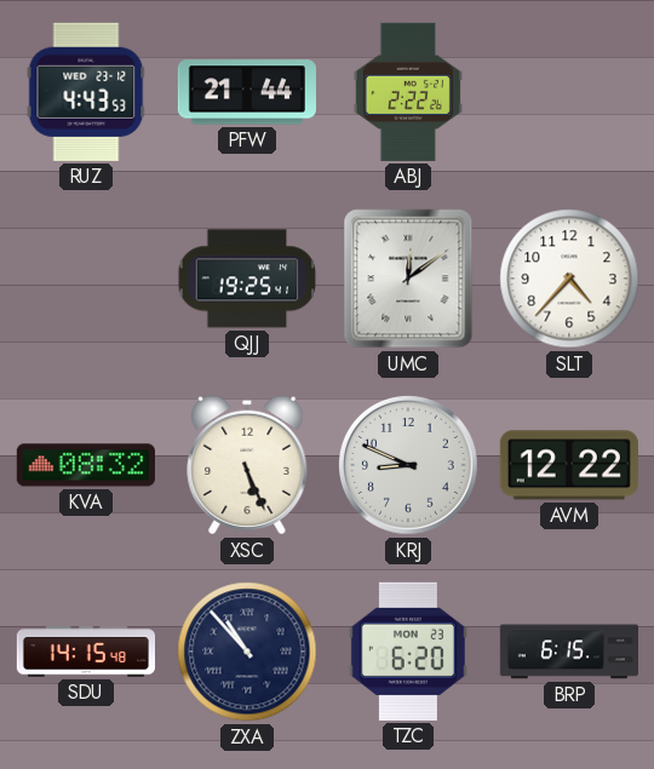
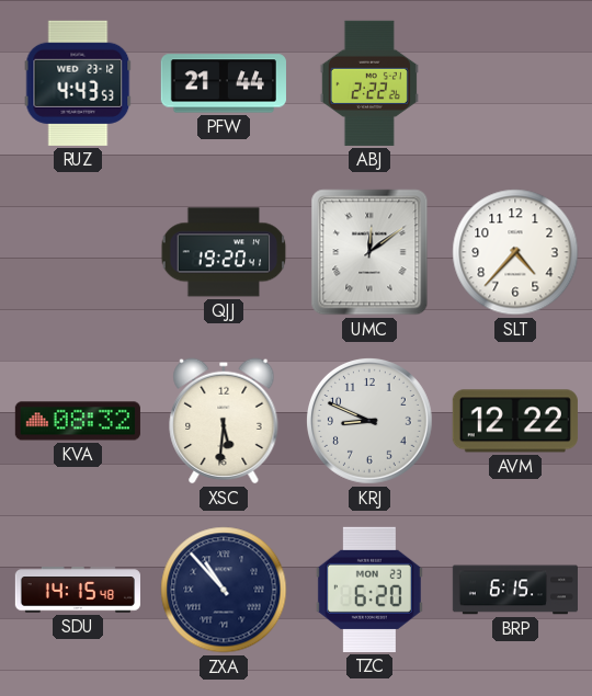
QJJ: 19:25 -> 19:20 (224, 252)
XSC: 5:26 -> 5:31 (224, 421)
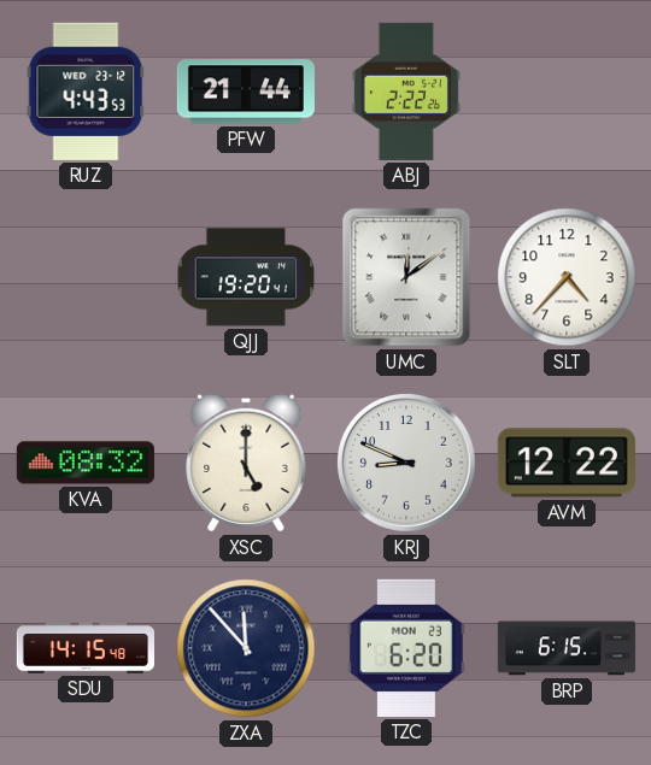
XSC: 5:31 -> 5:00 (246, 463)
ZXA: 10:53 -> 11:53 (246, 648)
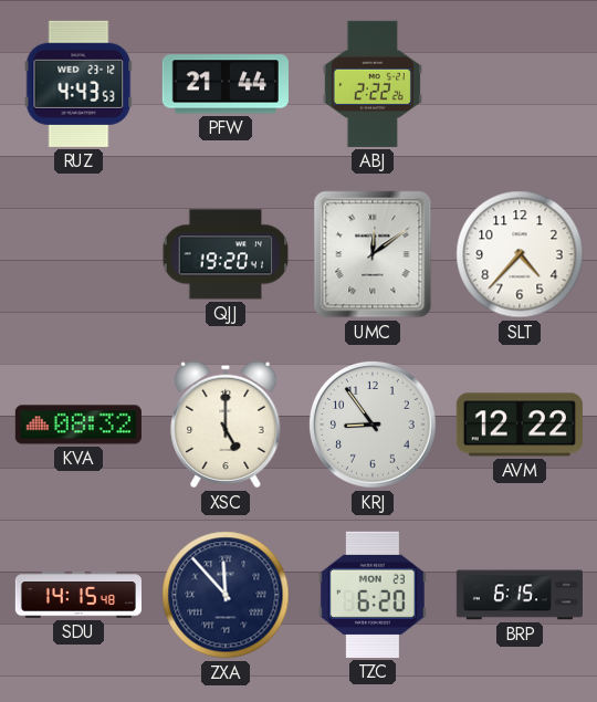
KRJ: 8:49 -> 8:54 (373, 425)
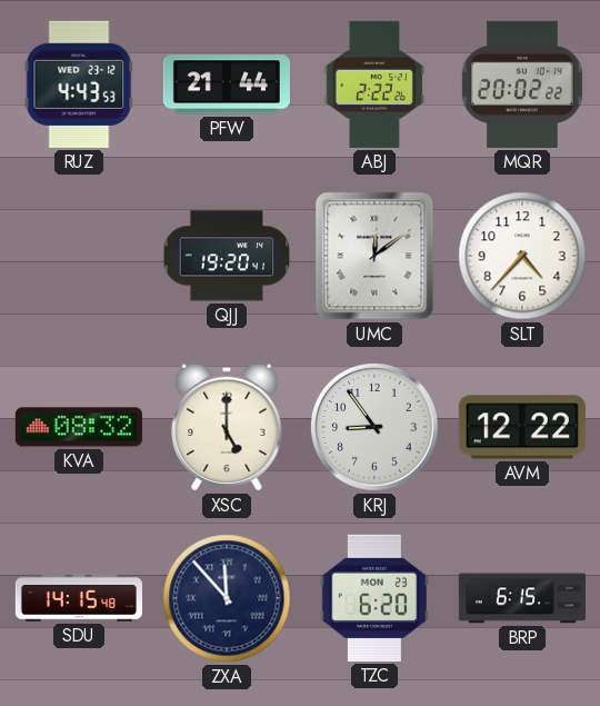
MQR: none -> 20:02 (522, 84)
